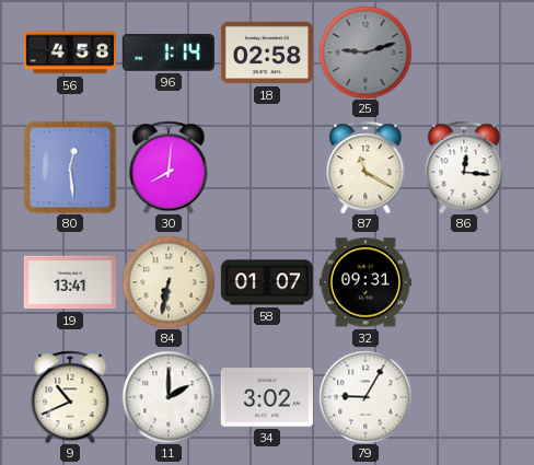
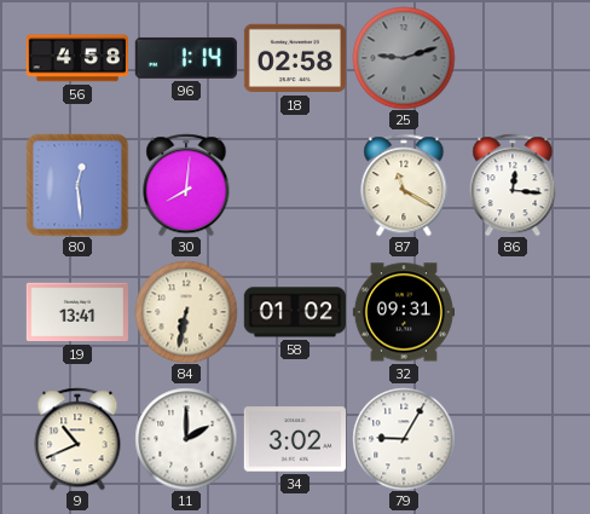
58: 01:07 -> 01:02 (295, 312)
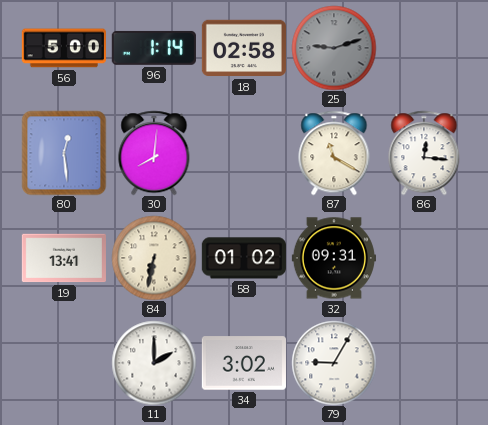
56: 4:58 -> 5:00 (64, 48)
9: 10:41 -> none (77, 439)
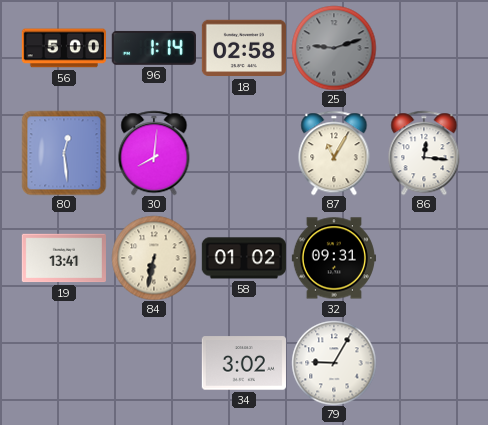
87: 11:20 -> 11:05 (334, 153)
11: 2:00 -> none (154, 363)
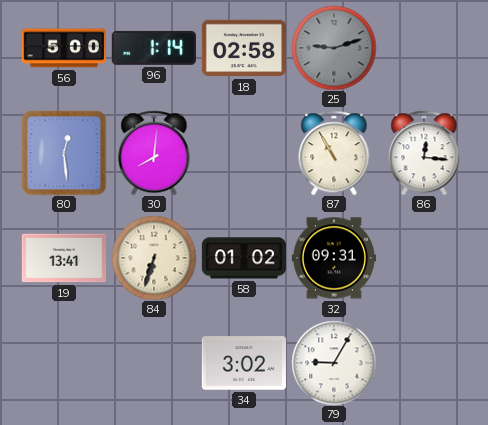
87: 11:05 -> 10:55 (334, 153)
84: 6:32 -> 6:33 (154, 258)
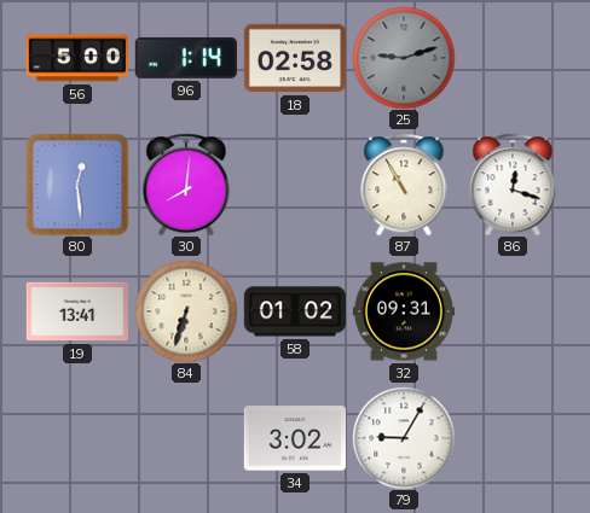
86: 12:16 -> 12:18 (513, 185)
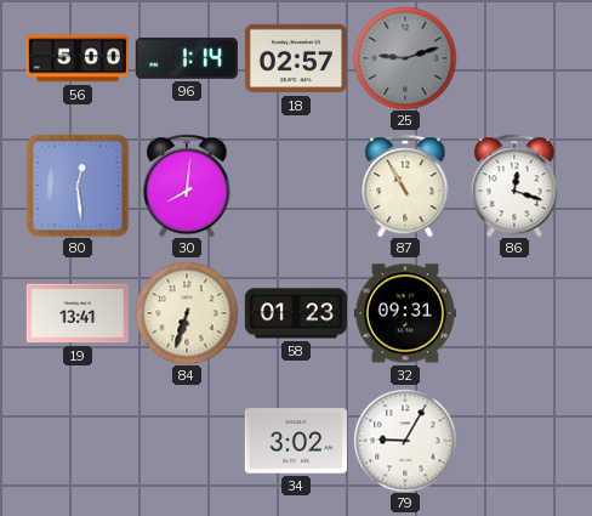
18: 02:58 -> 02:57 (296, 58)
58: 01:02 -> 01:23 (296, 313)
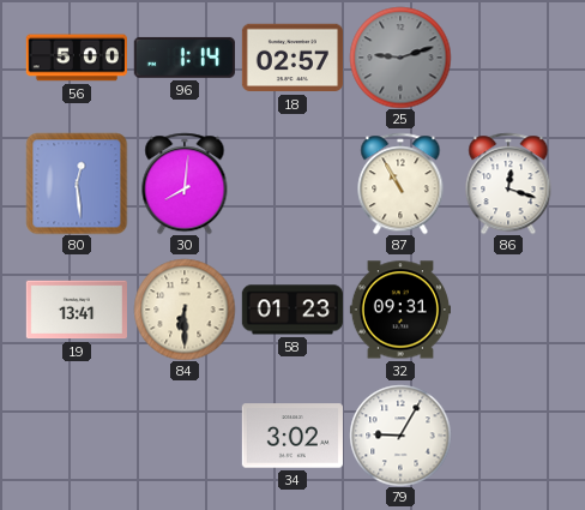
84: 6:33 -> 6:30 (185, 310)
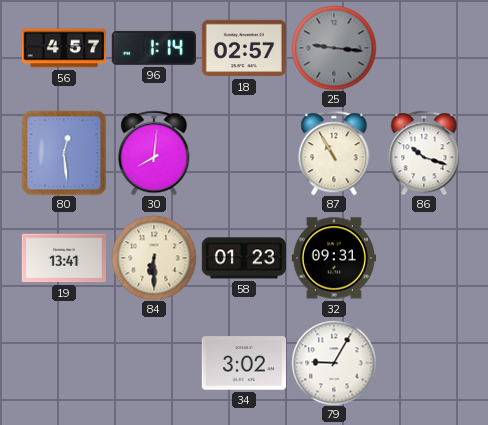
56: 5:00 -> 4:57 (64, 48)
25: 9:12 -> 9:16 (334, 48)
86: 12:18 -> 10:18 (424, 153)
